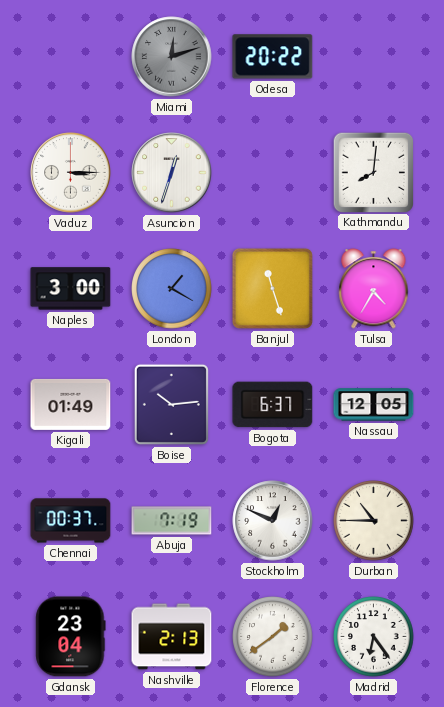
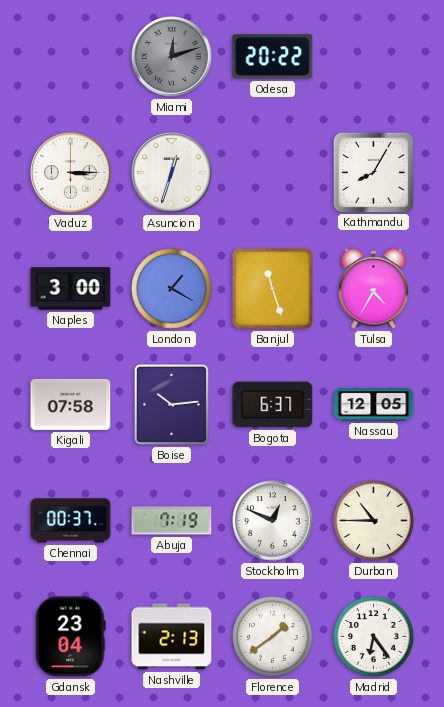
Kathmandu: 8:01 -> 8:05 (373, 172)
Kigali: 01:49 -> 07:58 (71, 404)
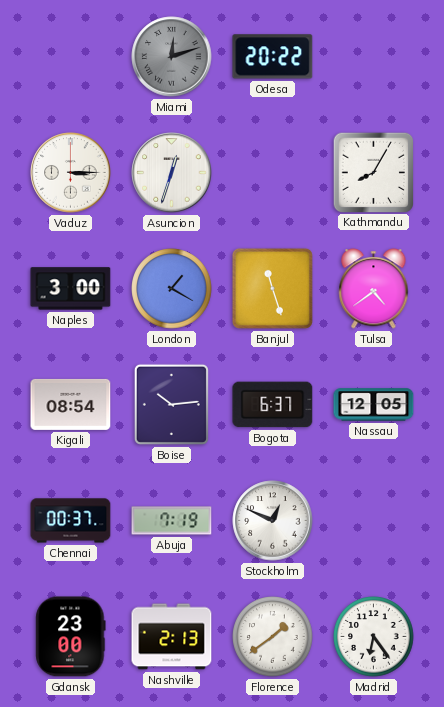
Tulsa: 4:35 -> 4:39 (374, 289)
Kigali: 07:58 -> 08:54 (71, 404)
Durban: 10:45 -> none (374, 521)
Gdansk: 23:04 -> 23:00 (71, 637)
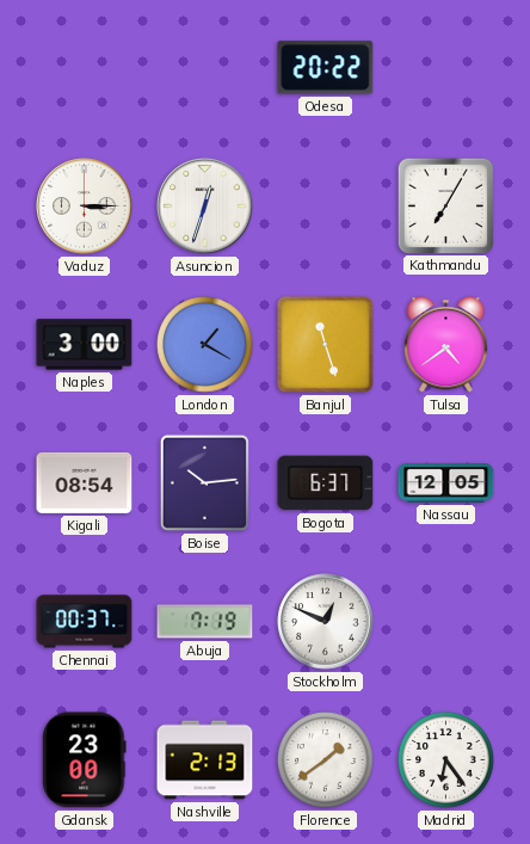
Miami: 12:12 -> none (172, 57)
Kathmandu: 8:05 -> 7:05 (445, 205)
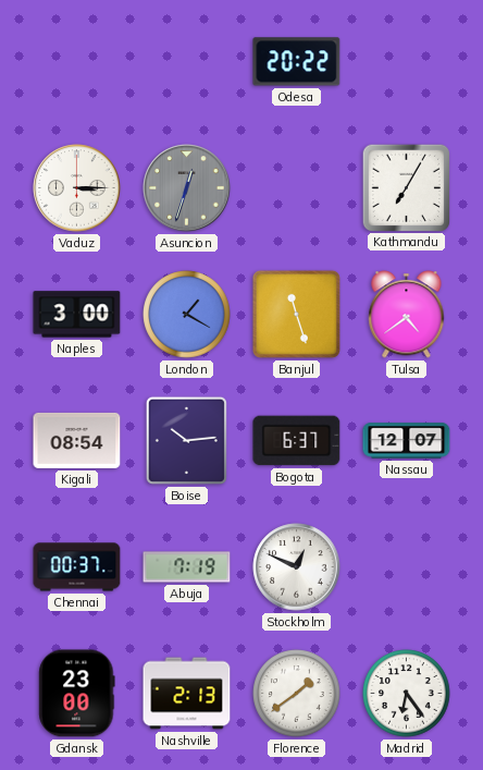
Asuncion dial: white -> grey (187, 188)
Nassau: 12:05 -> 12:07 (407, 441)
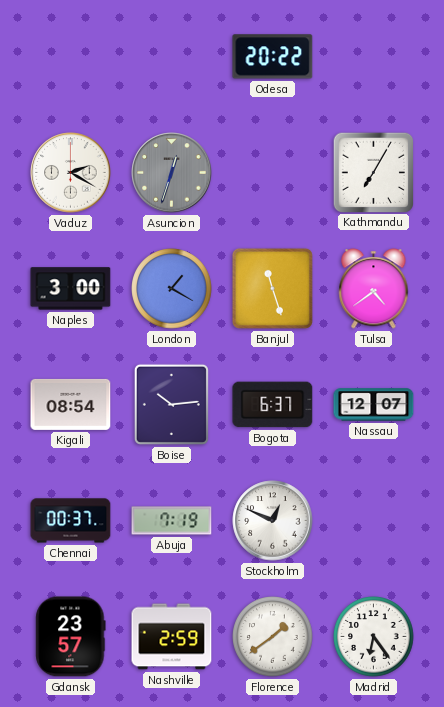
Vaduz: 3:15 -> 2:20 (71, 173)
Gdansk: 23:00 -> 23:57 (71, 637)
Nashville: 2:13 -> 2:59 (172, 637)
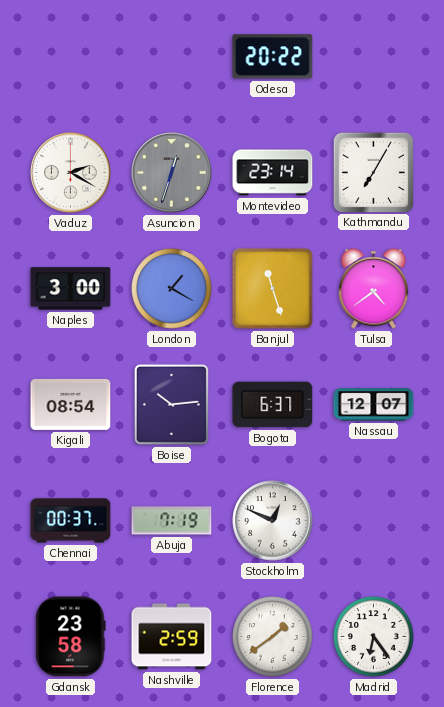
Montevideo: none -> 23:14 (273, 173)
Gdansk: 23:57 -> 23:58 (71, 637)
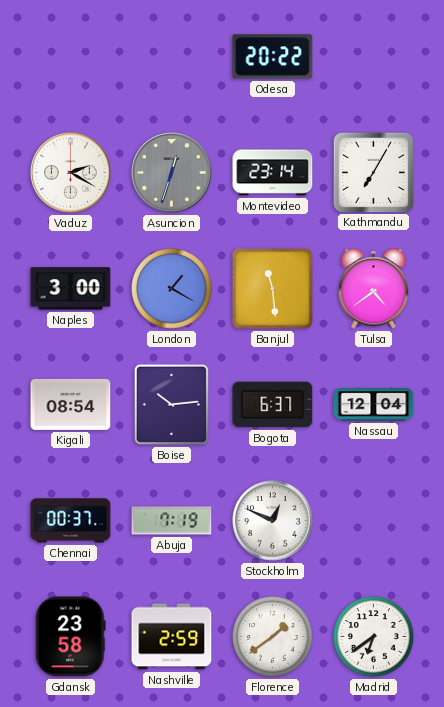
Banjul: 11:27 -> 11:29 (272, 288)
Nassau: 12:07 -> 12:04 (374, 405)
Madrid: 6:24 -> 6:39 (374, 637)
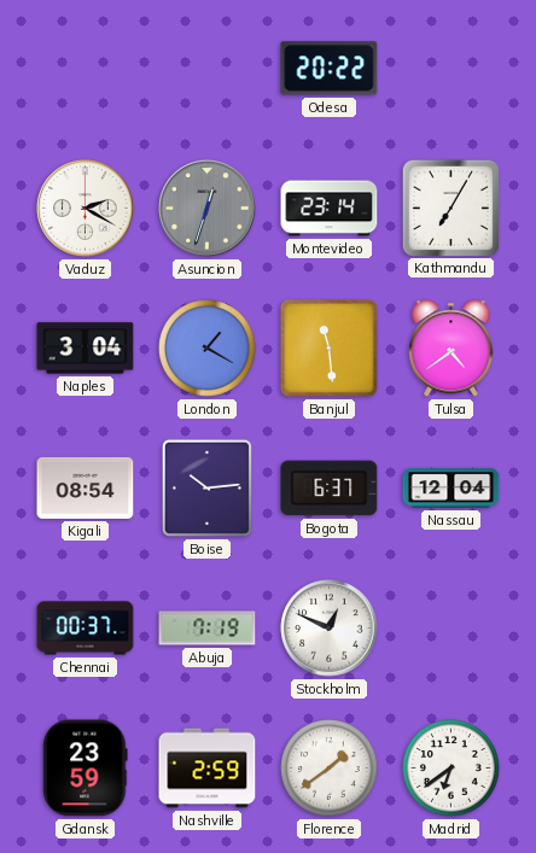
Naples: 3:00 -> 3:04 (86, 349)
Gdansk: 23:58 -> 23:59 (86, 769)
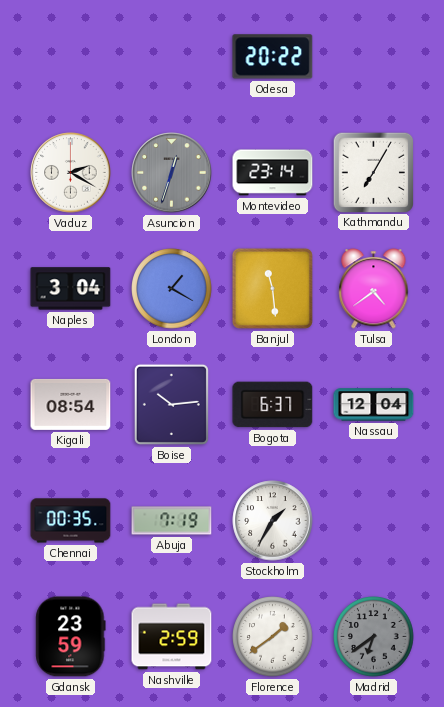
Chennai: 00:37 -> 00:35 (71, 521)
Stockholm: 12:49 -> 1:35 (273, 521)
Madrid dial: white -> grey (374, 637)
